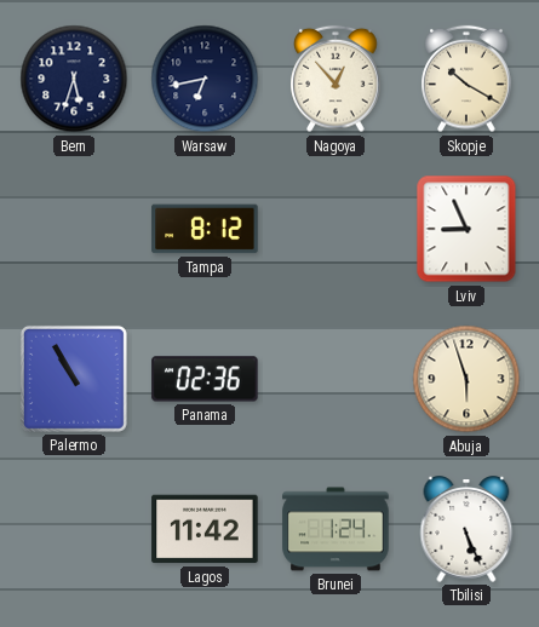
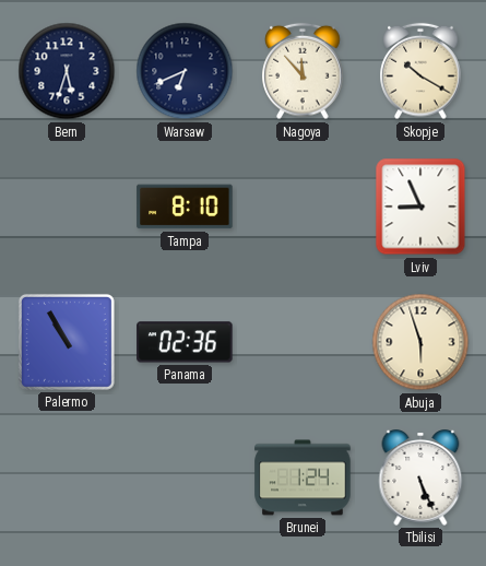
Warsaw: 6:43 -> 6:41 (185, 71)
Nagoya: 12:53 -> 11:53 (303, 71)
Tampa: 8:12 -> 8:10 (185, 207)
Lagos: 11:42 -> none (205, 529)
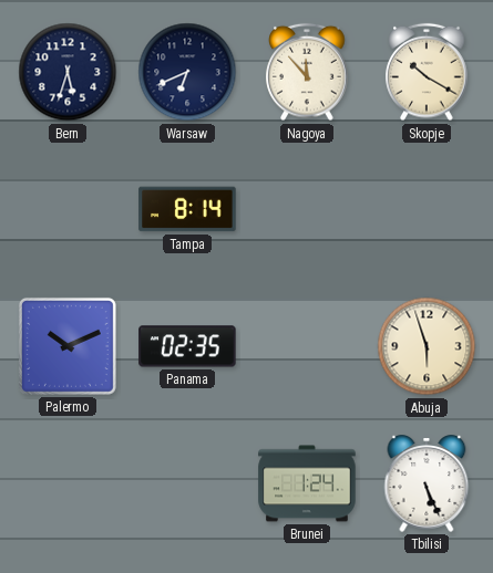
Tampa: 8:10 -> 8:14 (187, 209)
Lviv: 8:56 -> none (420, 207)
Palermo: 10:55 -> 10:11 (68, 346)
Panama: 02:36 -> 02:35 (187, 346)
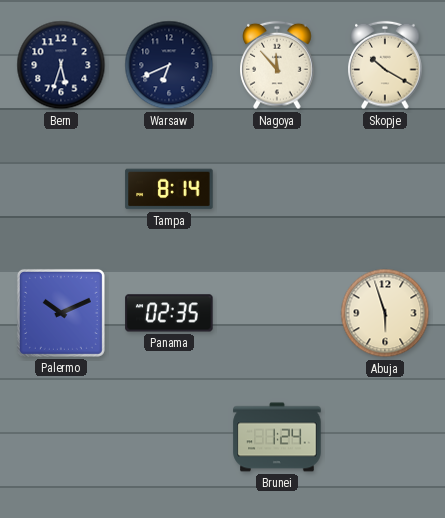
Tbilisi: 5:26 -> none (427, 483)
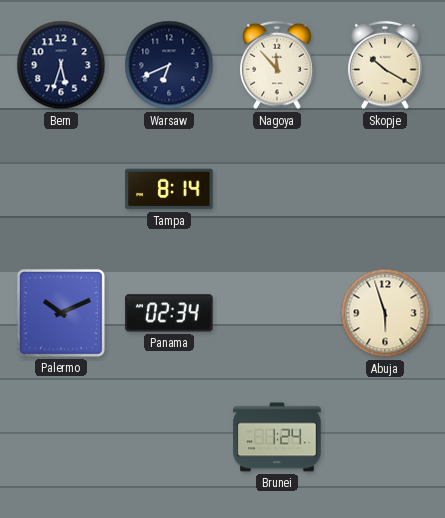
Panama: 02:35 -> 02:34 (169, 313)
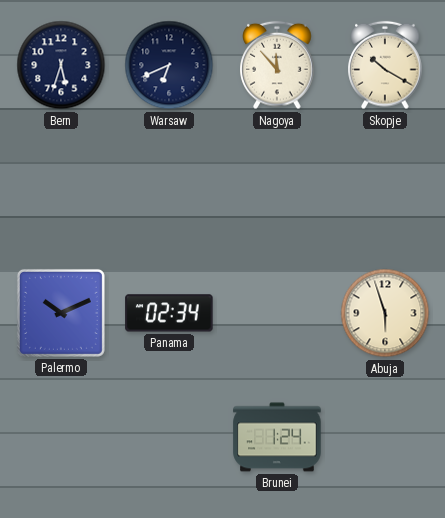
Tampa: 8:14 -> none (169, 189)
